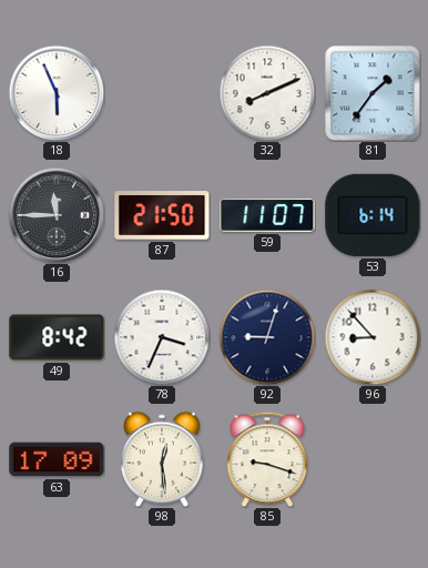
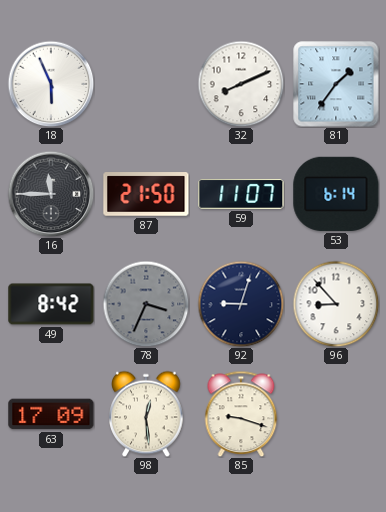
78 dial: white -> grey (146, 304)
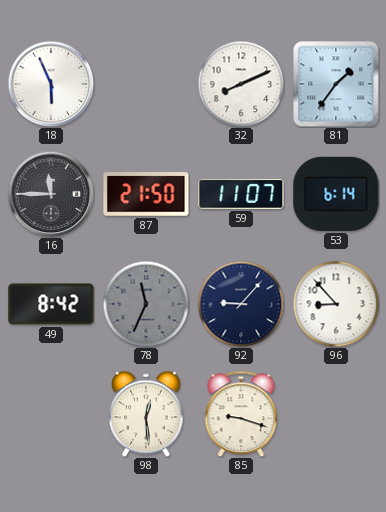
78: 3:34 -> 11:34 (146, 304)
92: 9:03 -> 9:07 (241, 304)
63: 17:09 -> none (51, 414)
